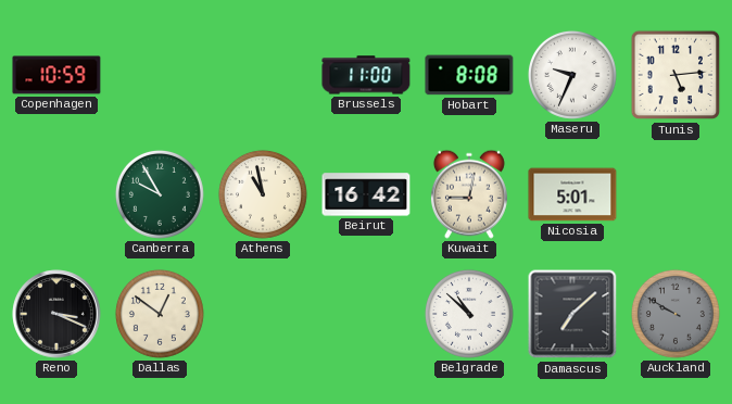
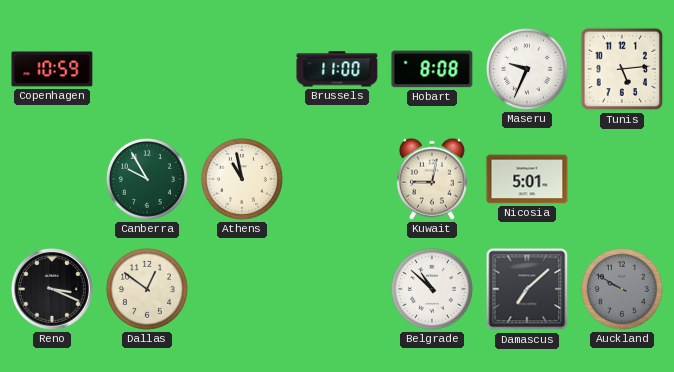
Beirut: 16:42 -> none (366, 194)
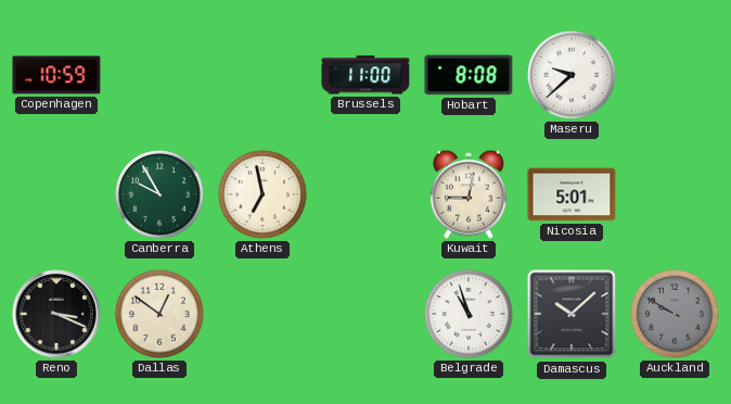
Maseru: 9:34 -> 9:38 (572, 75)
Tunis: 5:14 -> none (622, 69)
Athens: 10:58 -> 6:58 (262, 194)
Belgrade: 10:52 -> 10:57 (469, 314)
Damascus: 7:08 -> 10:08 (572, 314)
